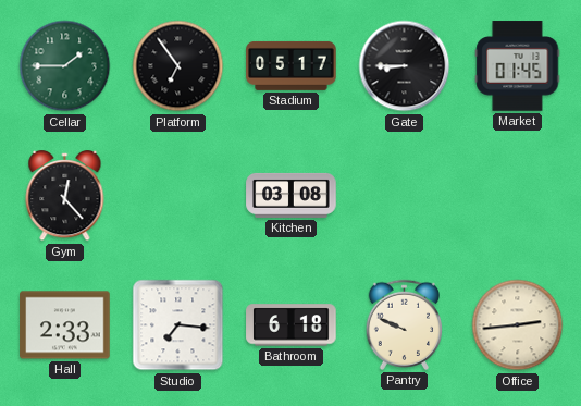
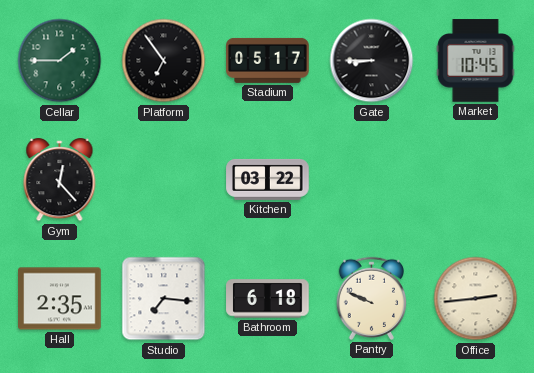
Market: 01:45 -> 10:45 (476, 61)
Kitchen: 03:08 -> 03:22 (268, 179)
Hall: 2:33 -> 2:35 (60, 299)
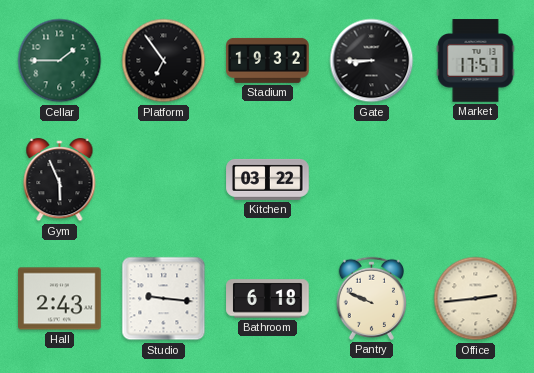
Stadium: 05:17 -> 19:32 (268, 60)
Market: 10:45 -> 17:57 (476, 61)
Gym: 12:23 -> 5:56 (60, 181)
Hall: 2:35 -> 2:43 (60, 299)
Studio: 7:16 -> 9:16 (164, 299)
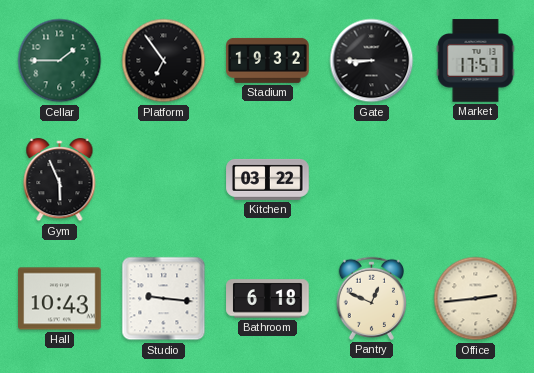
Hall: 2:43 -> 10:43 (60, 299)
Pantry: 9:49 -> 12:49 (372, 298)
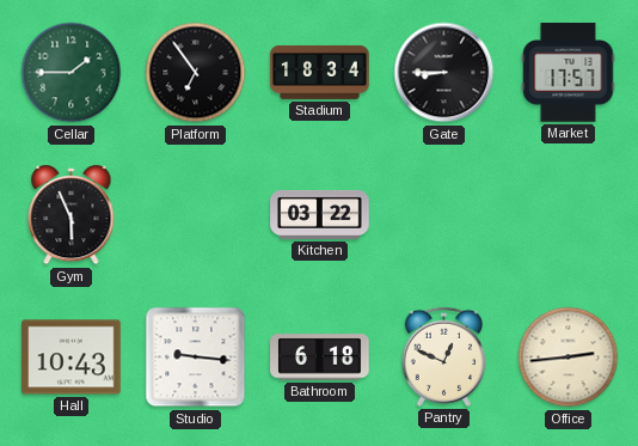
Stadium: 19:32 -> 18:34 (320, 72)
